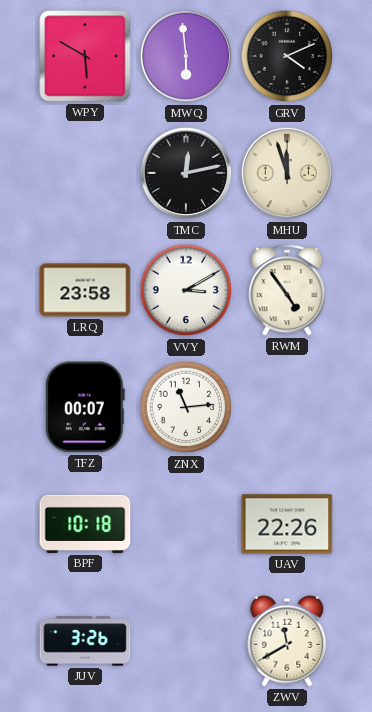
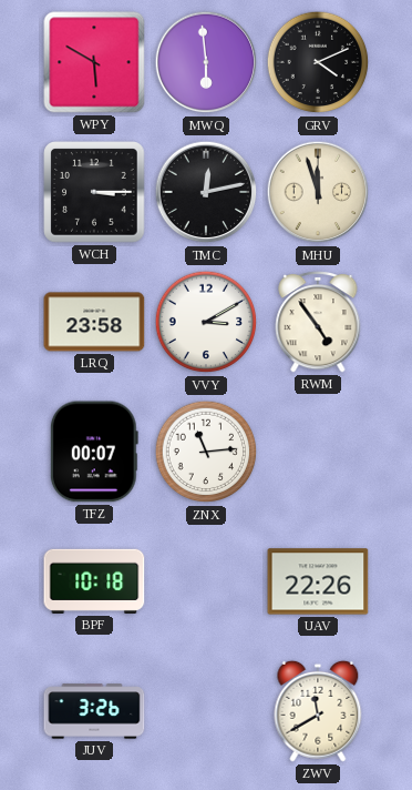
WCH: none -> 3:15 (94, 192)
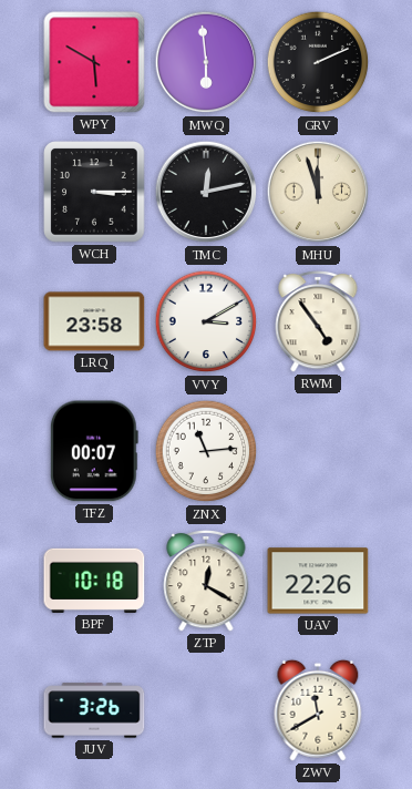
GRV: 4:11 -> 2:11 (318, 62)
ZTP: none -> 12:20 (206, 581)
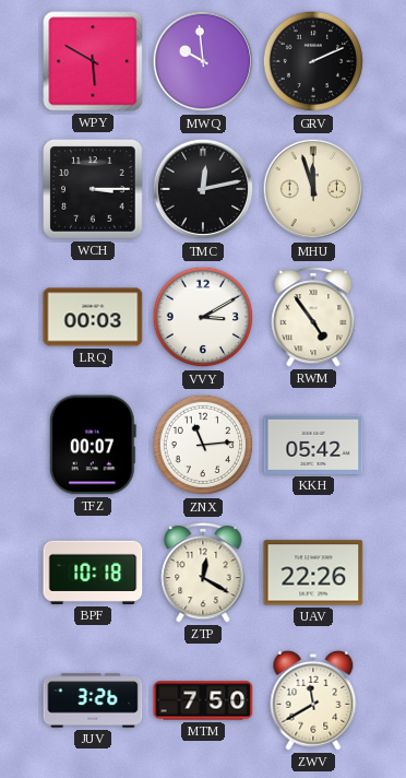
MWQ: 5:59 -> 9:59 (203, 61)
LRQ: 23:58 -> 00:03 (93, 317)
KKH: none -> 05:42 (313, 445)
MTM: none -> 7:50 (203, 700)
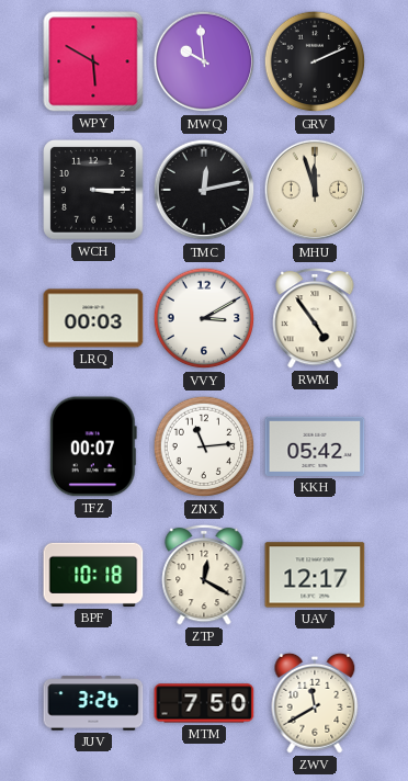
UAV: 22:26 -> 12:17 (315, 575)
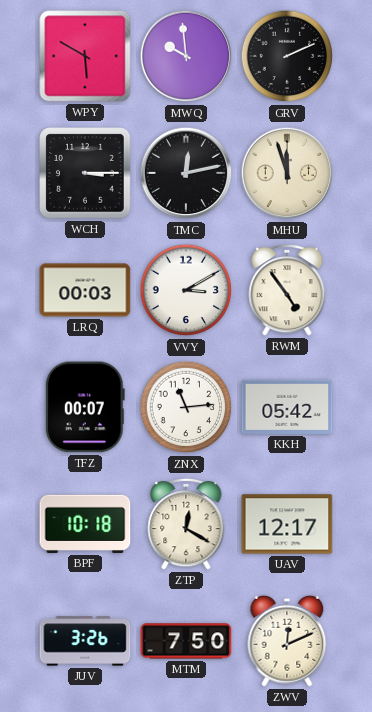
ZWV: 11:40 -> 12:11 (287, 641)
